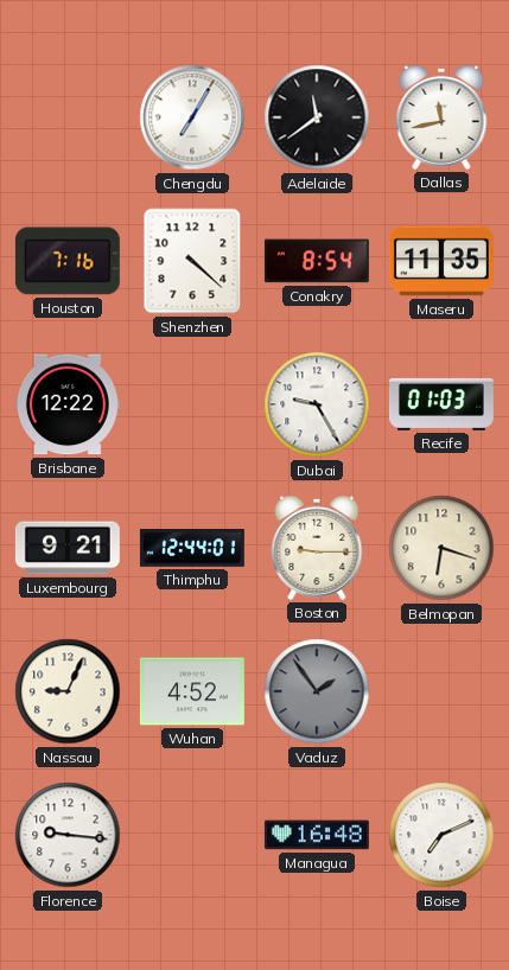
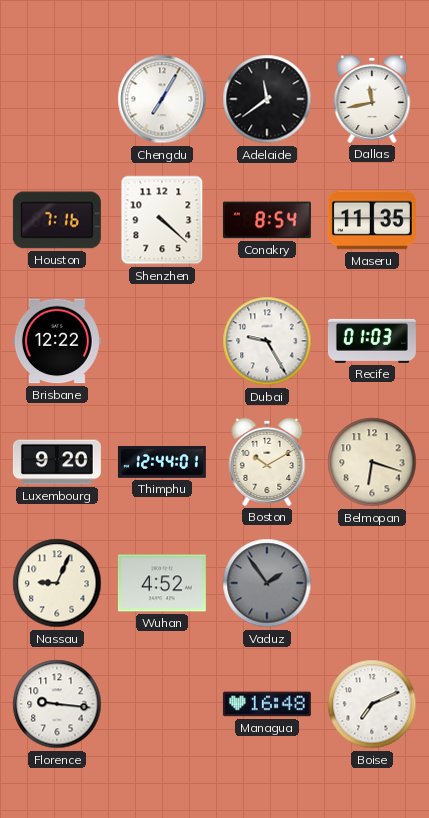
Luxembourg: 9:21 -> 9:20 (57, 462)
Boston: 9:15 -> 10:10 (267, 462)
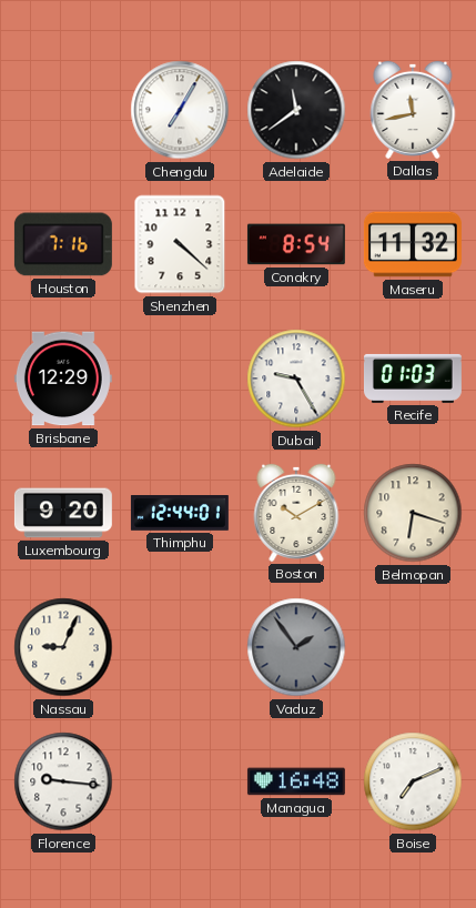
Maseru: 11:35 -> 11:32 (413, 244)
Brisbane: 12:22 -> 12:29 (63, 379)
Wuhan: 4:52 -> none (162, 583)
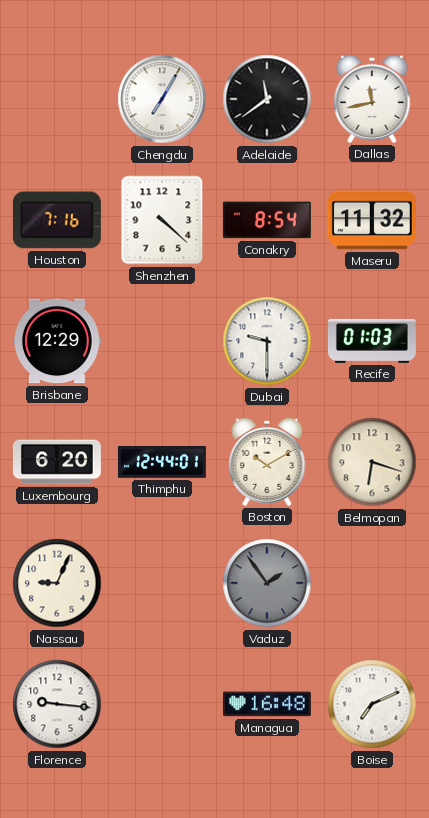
Dubai: 9:25 -> 9:30 (267, 341)
Luxembourg: 9:20 -> 6:20 (57, 462)
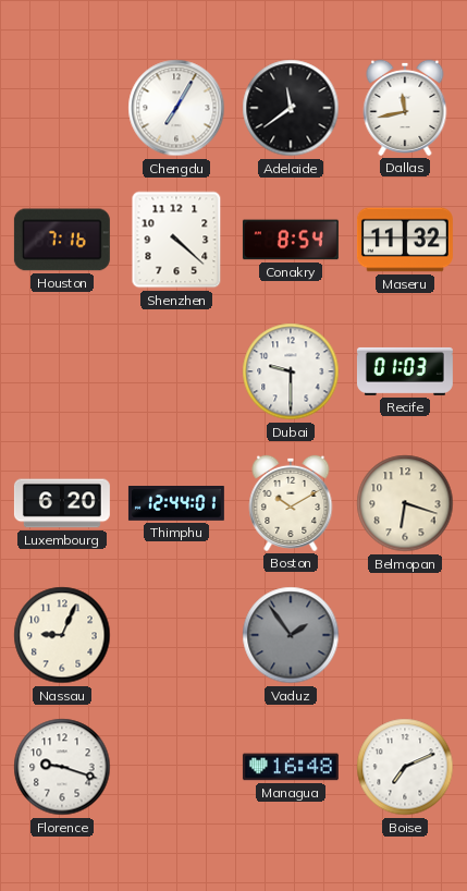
Brisbane: 12:29 -> none (57, 341)
Florence: 9:16 -> 9:18 (62, 767)
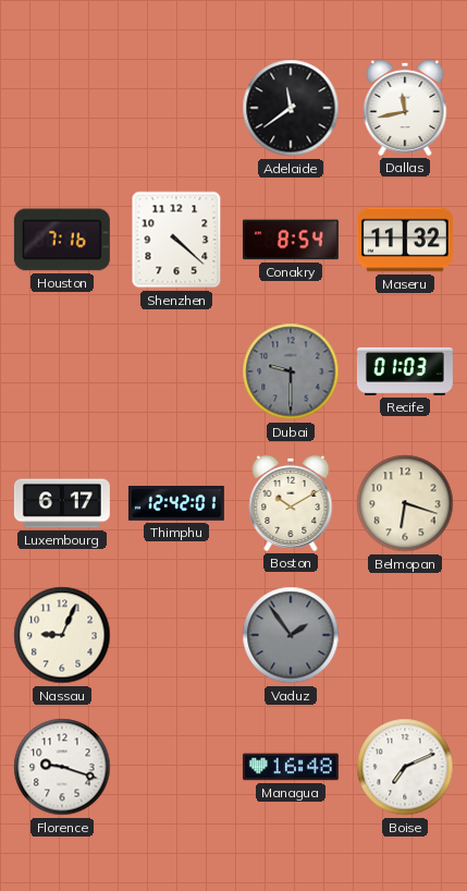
Chengdu: 7:05 -> none (176, 108)
Dubai dial: white -> grey (291, 371)
Luxembourg: 6:20 -> 6:17 (62, 503)
Thimphu: 12:44 -> 12:42 (176, 504)
